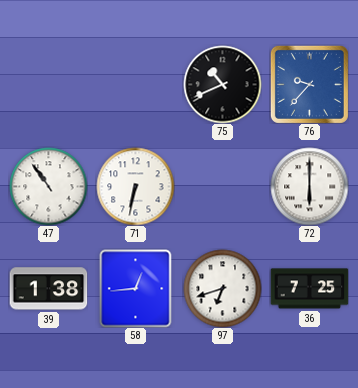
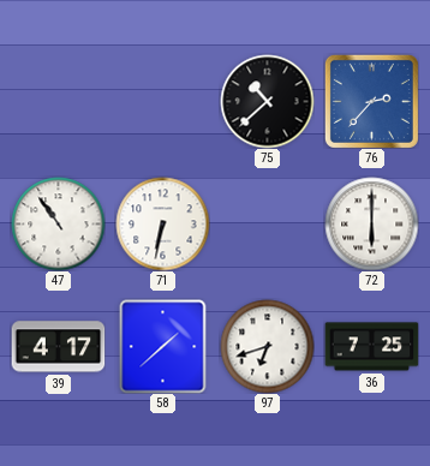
75: 10:41 -> 10:38 (267, 101)
76: 9:37 -> 2:37 (371, 101)
39: 1:38 -> 4:17 (58, 347)
58: 12:44 -> 1:38 (163, 346)
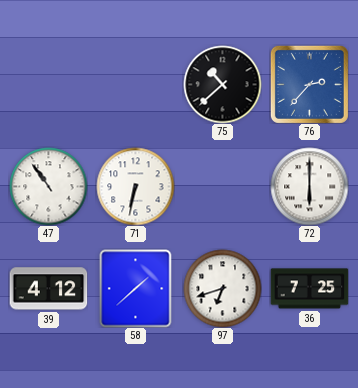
39: 4:17 -> 4:12 (48, 289)
